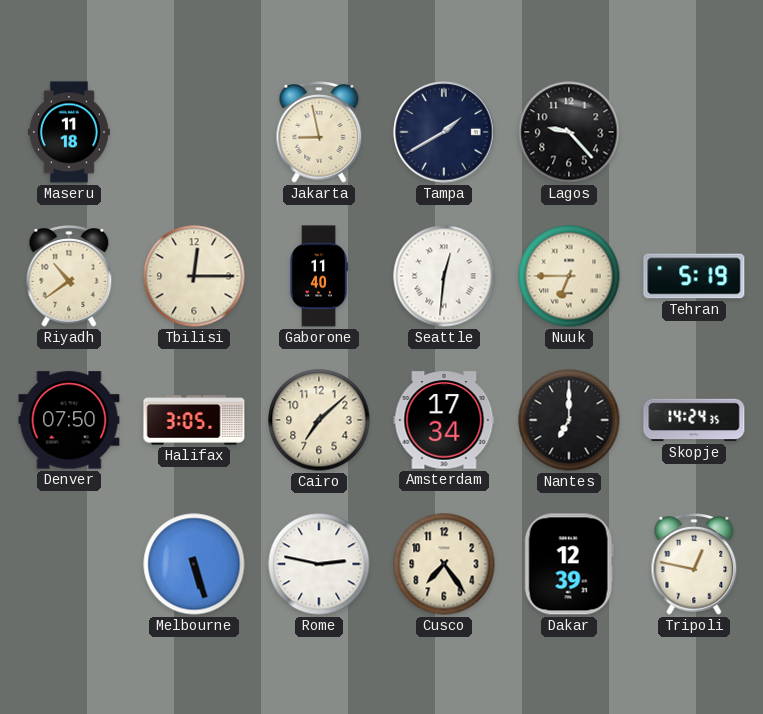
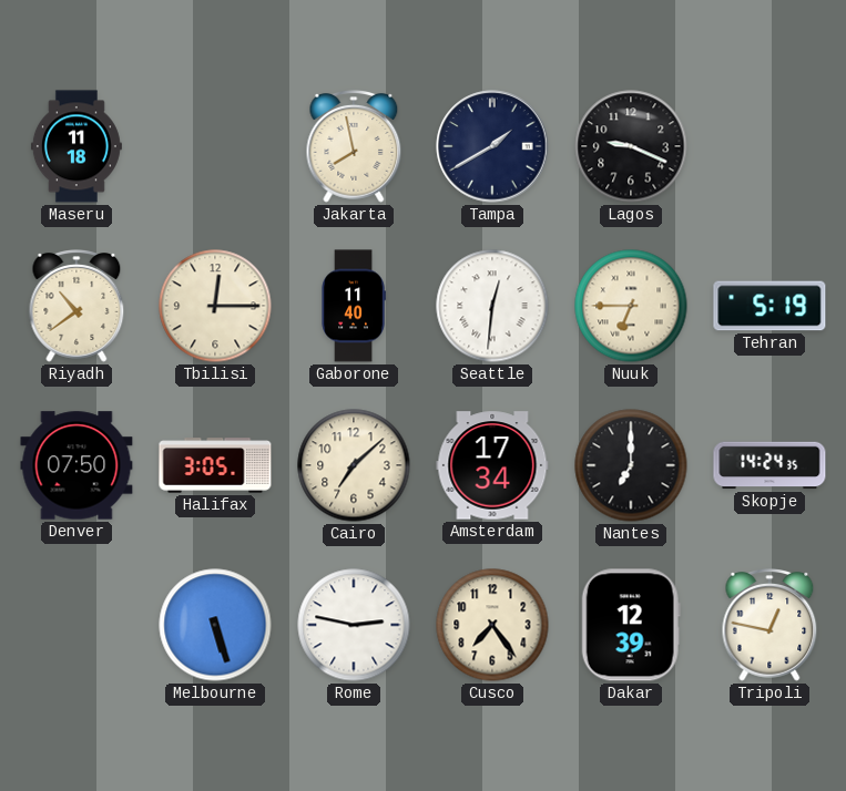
Jakarta: 8:58 -> 7:58 (354, 147)
Lagos: 9:23 -> 9:19 (631, 146)
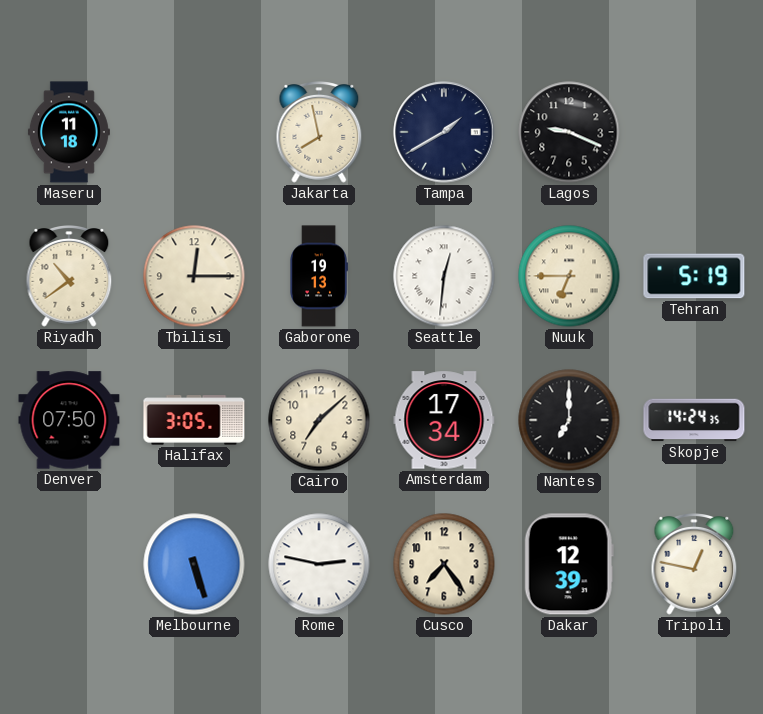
Gaborone: 11:40 -> 19:13 (319, 276)
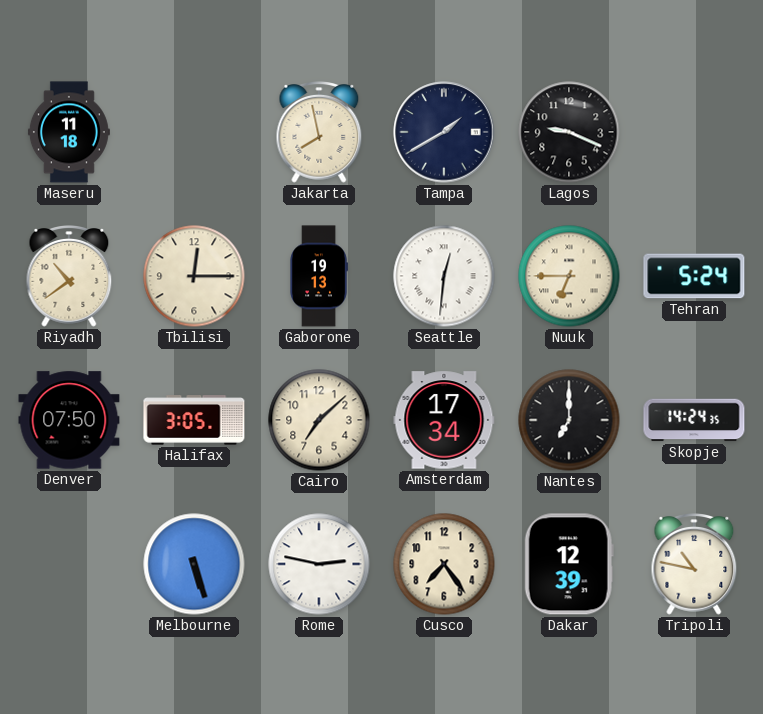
Tehran: 5:19 -> 5:24 (694, 276)
Tripoli: 12:47 -> 10:47 (694, 565)
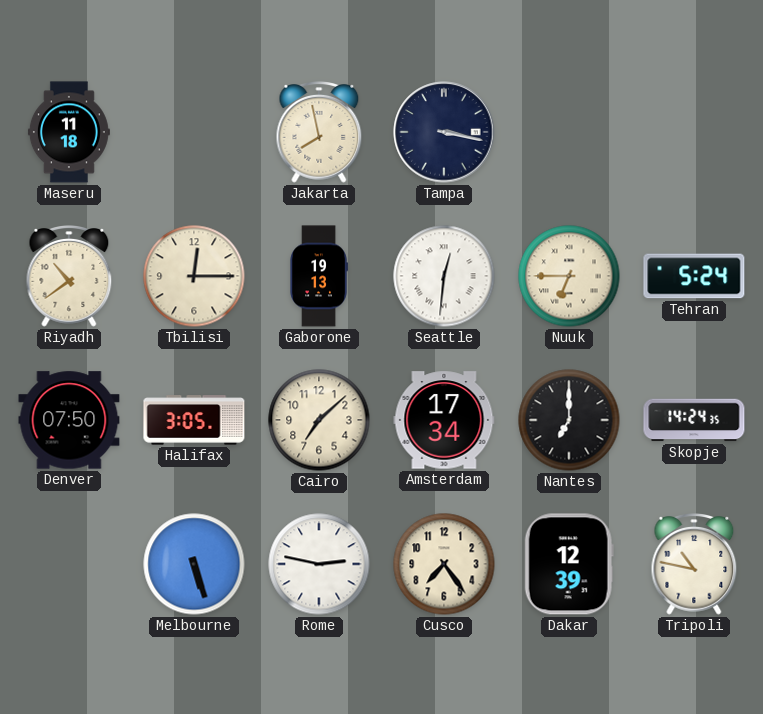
Tampa: 1:40 -> 3:17 (444, 132)
Lagos: 9:19 -> none (569, 132)
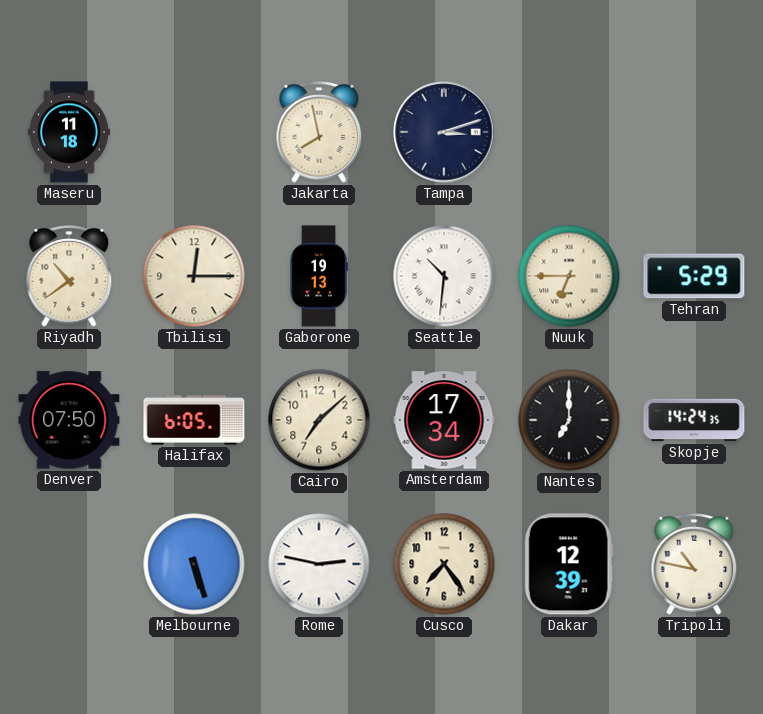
Tampa: 3:17 -> 3:12 (444, 132)
Seattle: 12:31 -> 10:31 (444, 276)
Tehran: 5:24 -> 5:29 (694, 276)
Halifax: 3:05 -> 6:05 (194, 420)
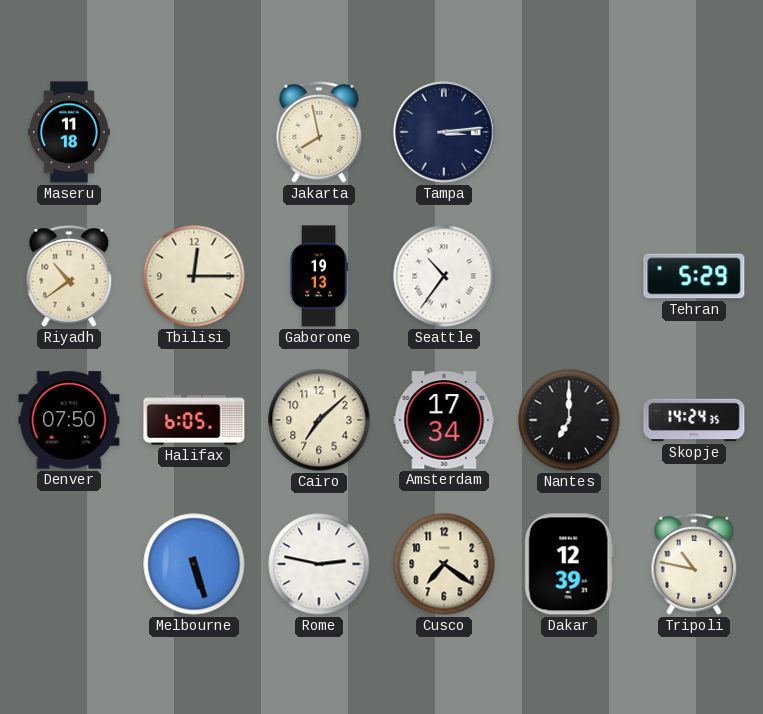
Tampa: 3:12 -> 3:14 (444, 132)
Seattle: 10:31 -> 10:36 (444, 276)
Nuuk: 6:45 -> none (569, 276)
Cusco: 7:24 -> 7:21 (444, 564)
